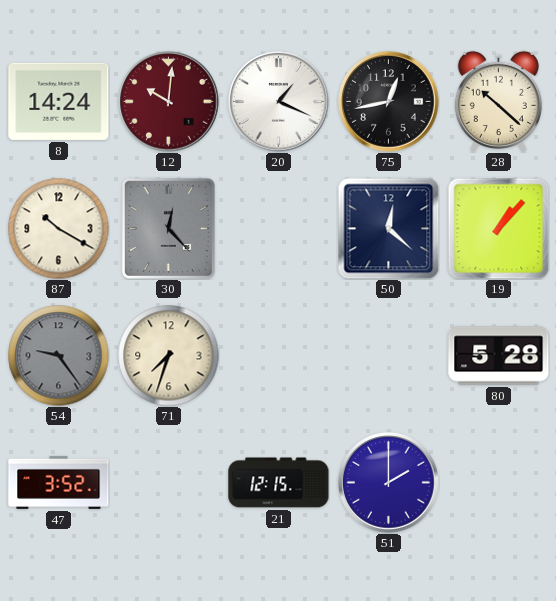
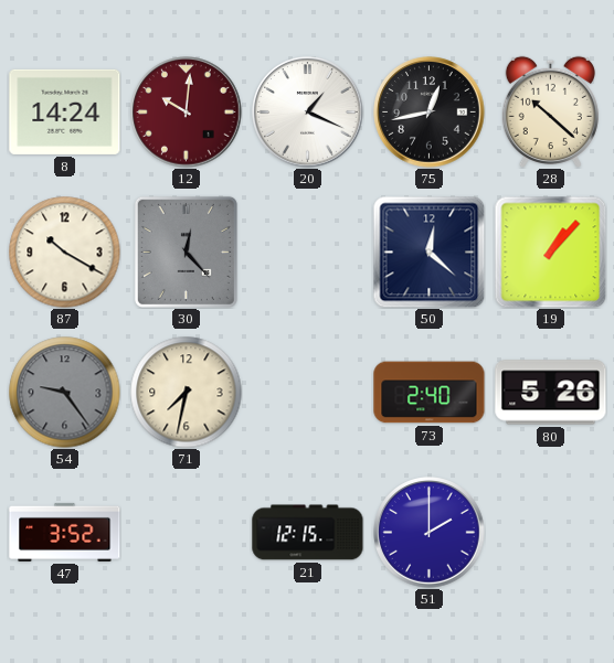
71: 7:33 -> 7:32 (187, 393)
73: none -> 2:40 (430, 393)
80: 5:28 -> 5:26 (551, 393)
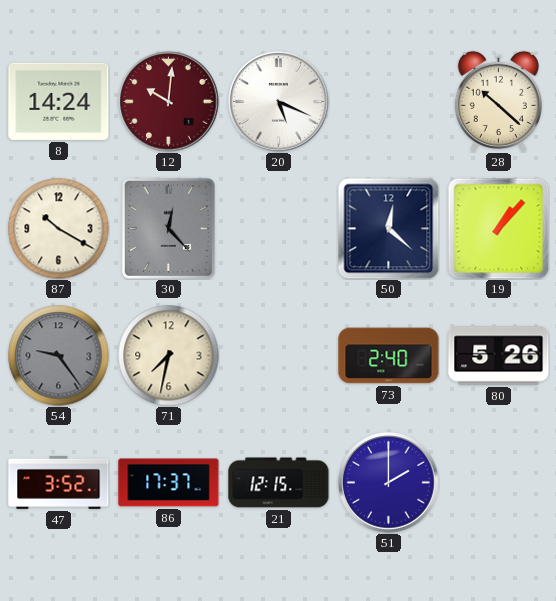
20: 1:19 -> 5:19 (279, 102)
75: 12:43 -> none (430, 113)
86: none -> 17:37 (169, 483)
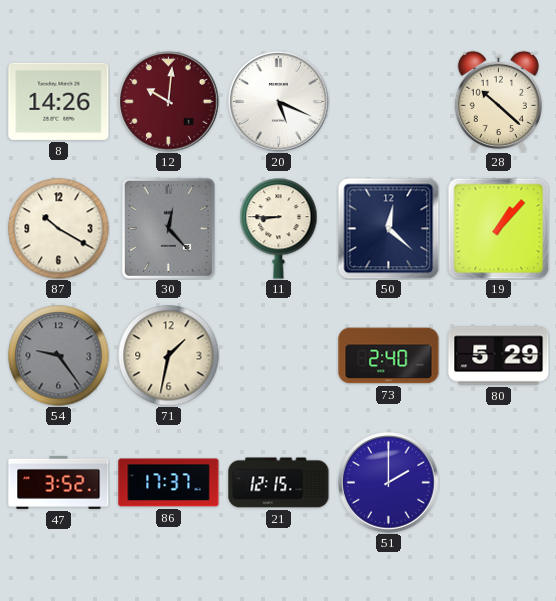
8: 14:24 -> 14:26 (59, 101)
11: none -> 8:45 (279, 229)
71: 7:32 -> 1:32 (169, 356)
80: 5:26 -> 5:29 (499, 356)
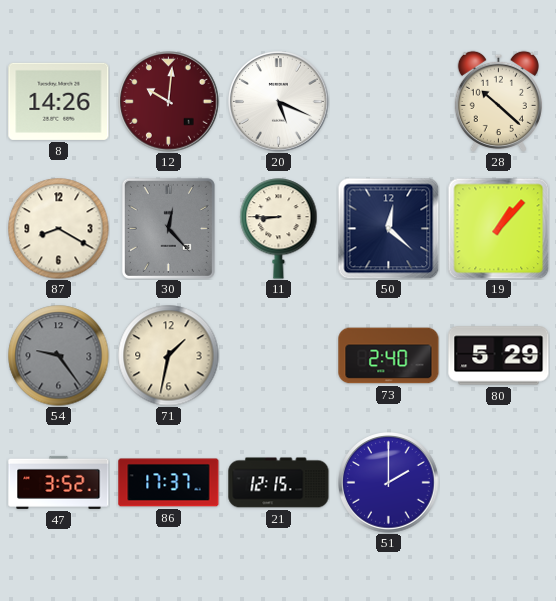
87: 10:20 -> 8:20 (59, 229)
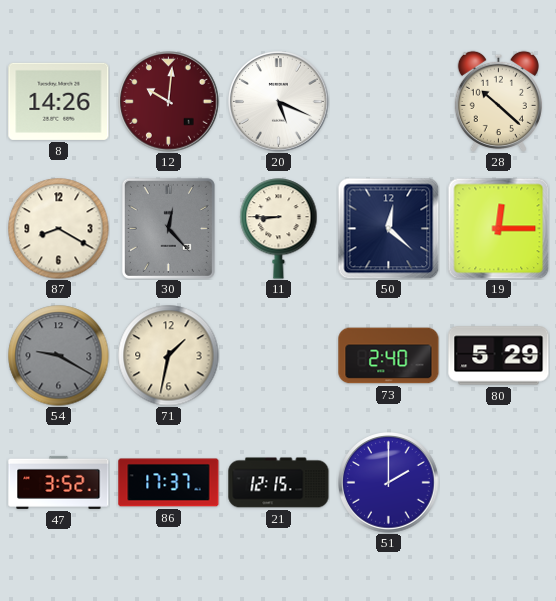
19: 1:07 -> 12:15 (498, 228)
54: 9:24 -> 9:20 (59, 356)
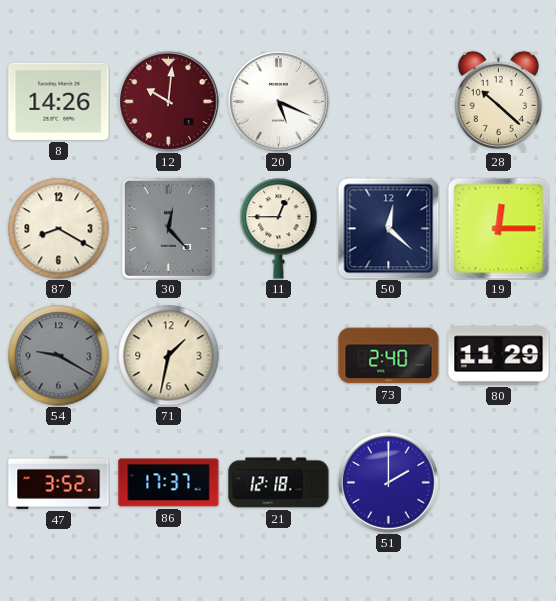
11: 8:45 -> 12:45 (279, 229)
80: 5:29 -> 11:29 (499, 356)
21: 12:15 -> 12:18 (279, 483)
